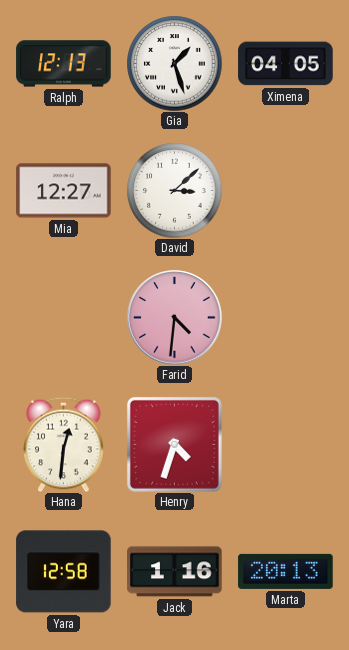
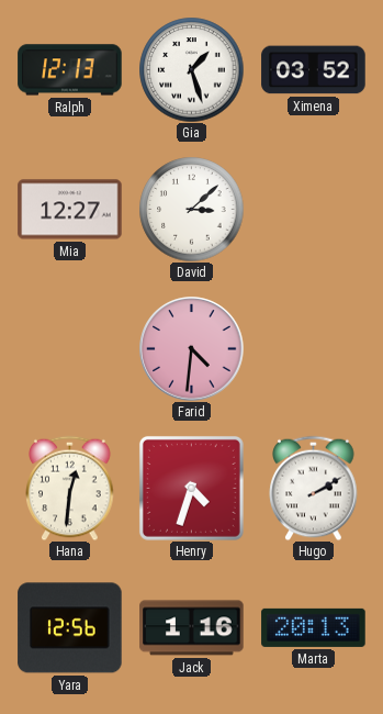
Ximena: 04:05 -> 03:52 (314, 70)
Hugo: none -> 2:10 (314, 488)
Yara: 12:58 -> 12:56 (70, 628)
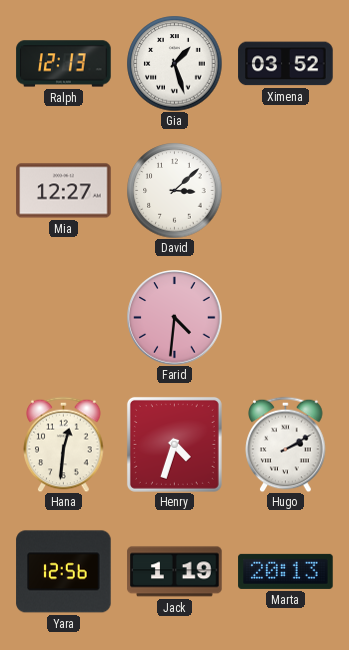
Jack: 1:16 -> 1:19 (175, 572)
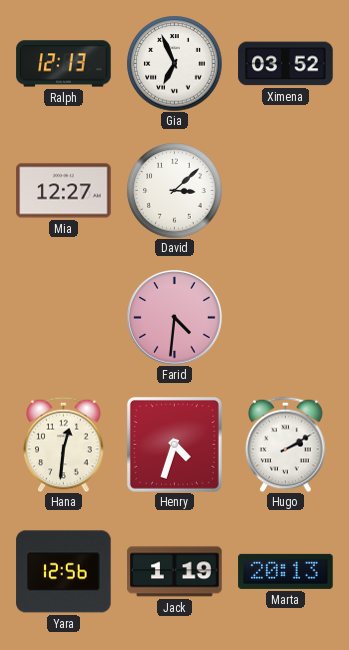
Gia: 1:27 -> 6:56 (174, 63)
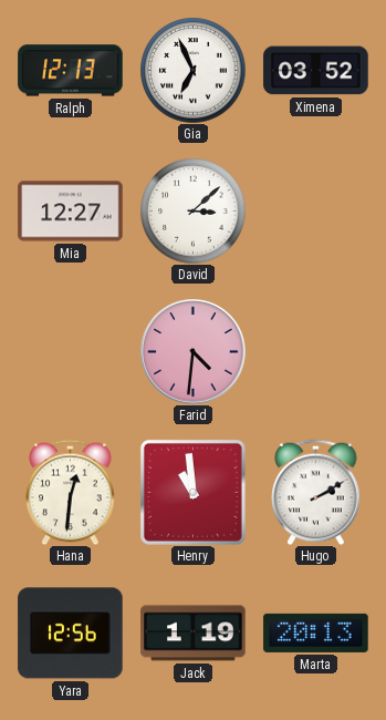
Henry: 4:33 -> 10:59 (192, 492)
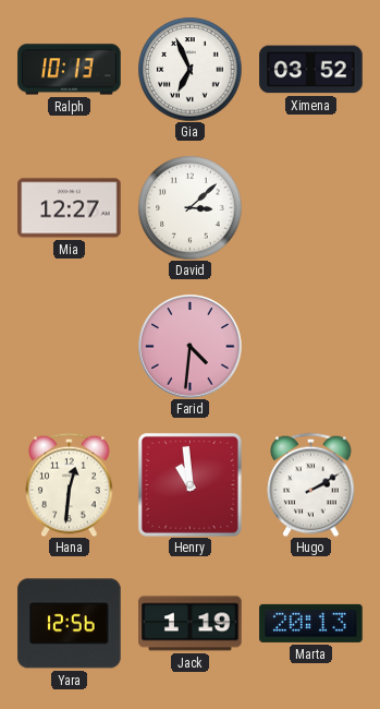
Ralph: 12:13 -> 10:13 (70, 70)
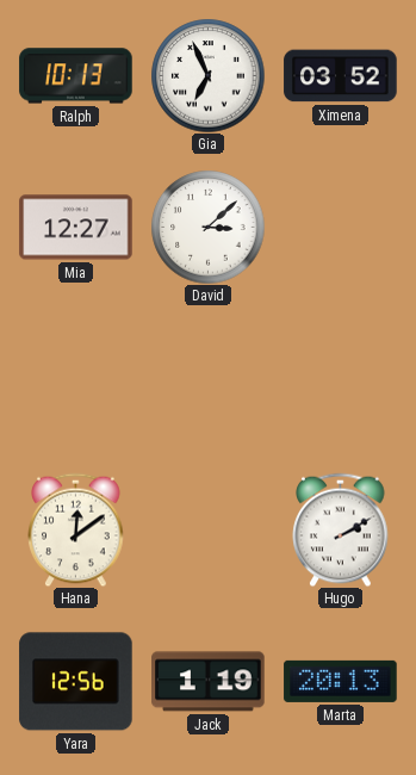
Farid: 4:31 -> none (191, 347)
Hana: 12:31 -> 12:09 (76, 529)
Henry: 10:59 -> none (189, 484)
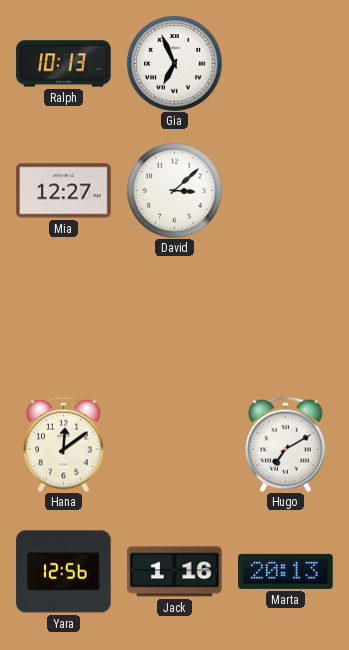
Ximena: 03:52 -> none (341, 76)
Hugo: 2:10 -> 7:10 (286, 444)
Jack: 1:19 -> 1:16 (175, 572)
